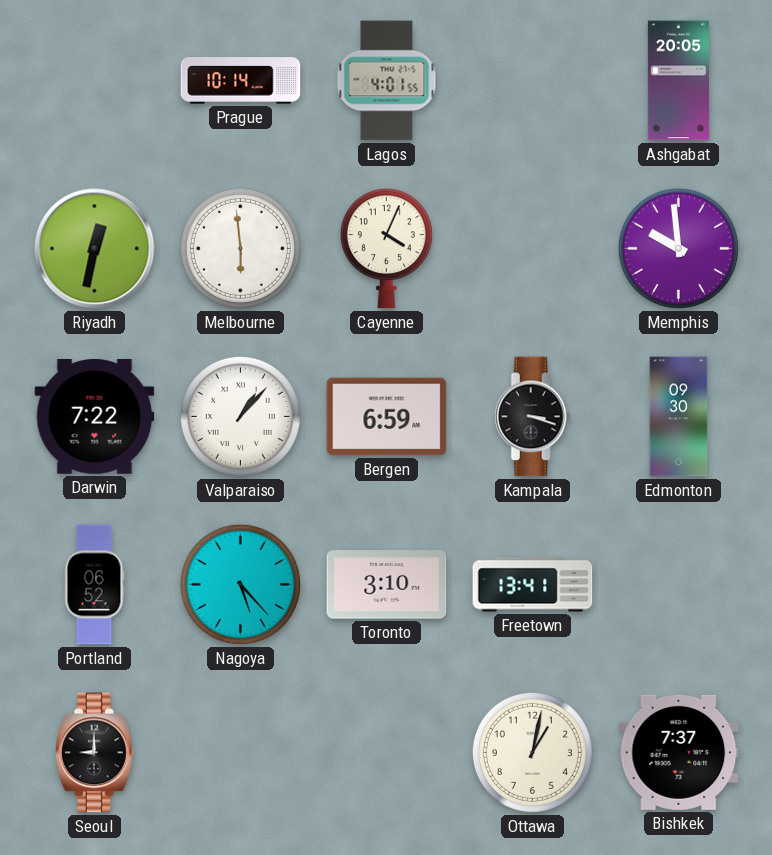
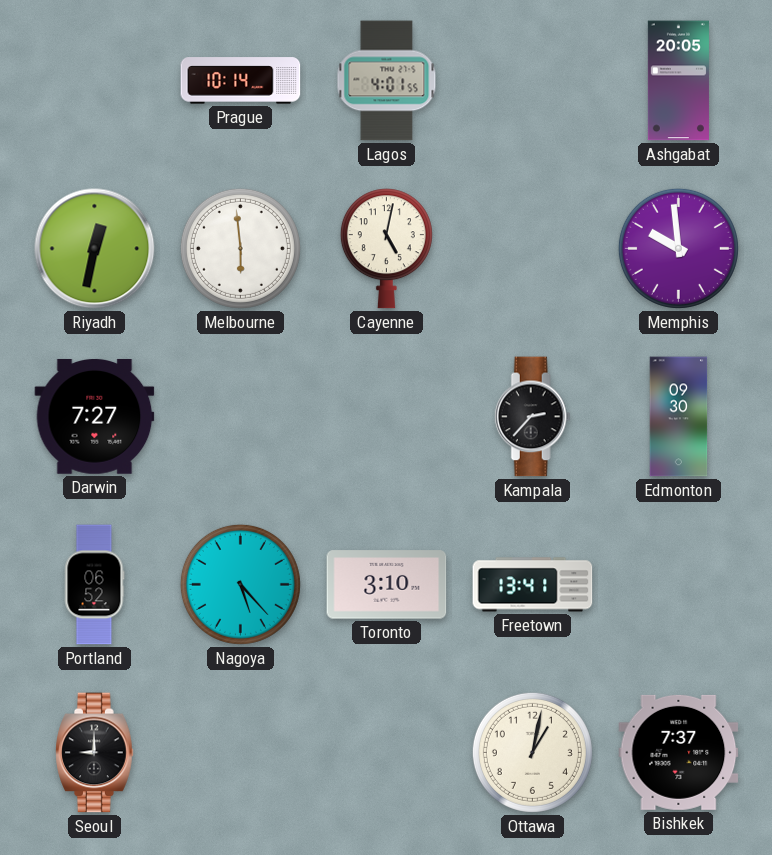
Cayenne: 4:04 -> 5:02 (386, 249)
Darwin: 7:22 -> 7:27 (95, 416)
Valparaiso: 1:07 -> none (240, 416)
Bergen: 6:59 -> none (387, 417)
Kampala: 3:18 -> 2:37 (532, 417)
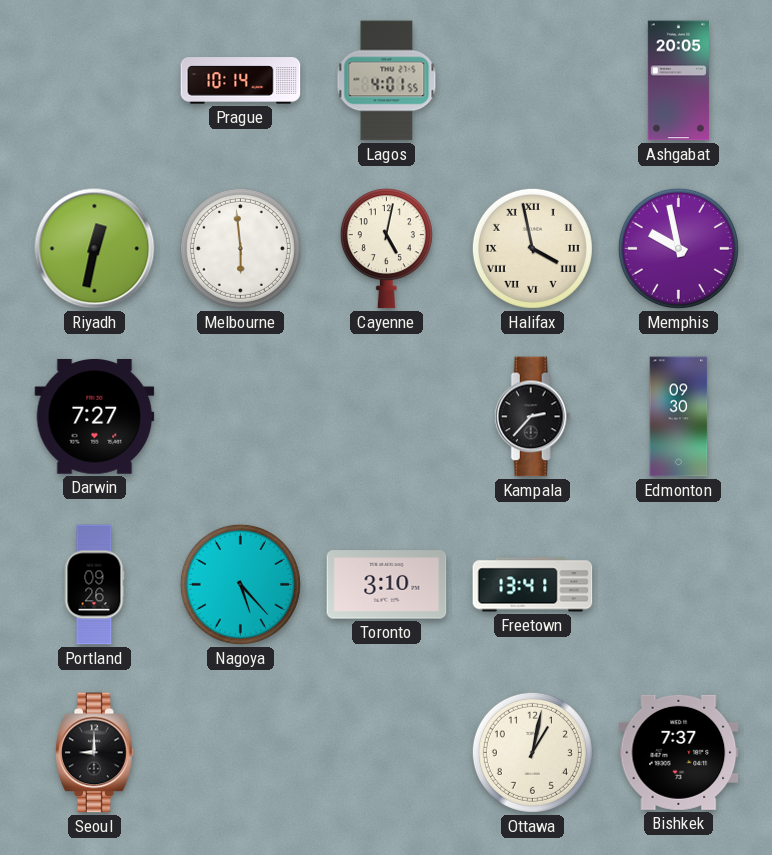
Halifax: none -> 3:58 (532, 248)
Memphis: 9:59 -> 9:58 (678, 248)
Portland: 06:52 -> 09:26 (94, 585)
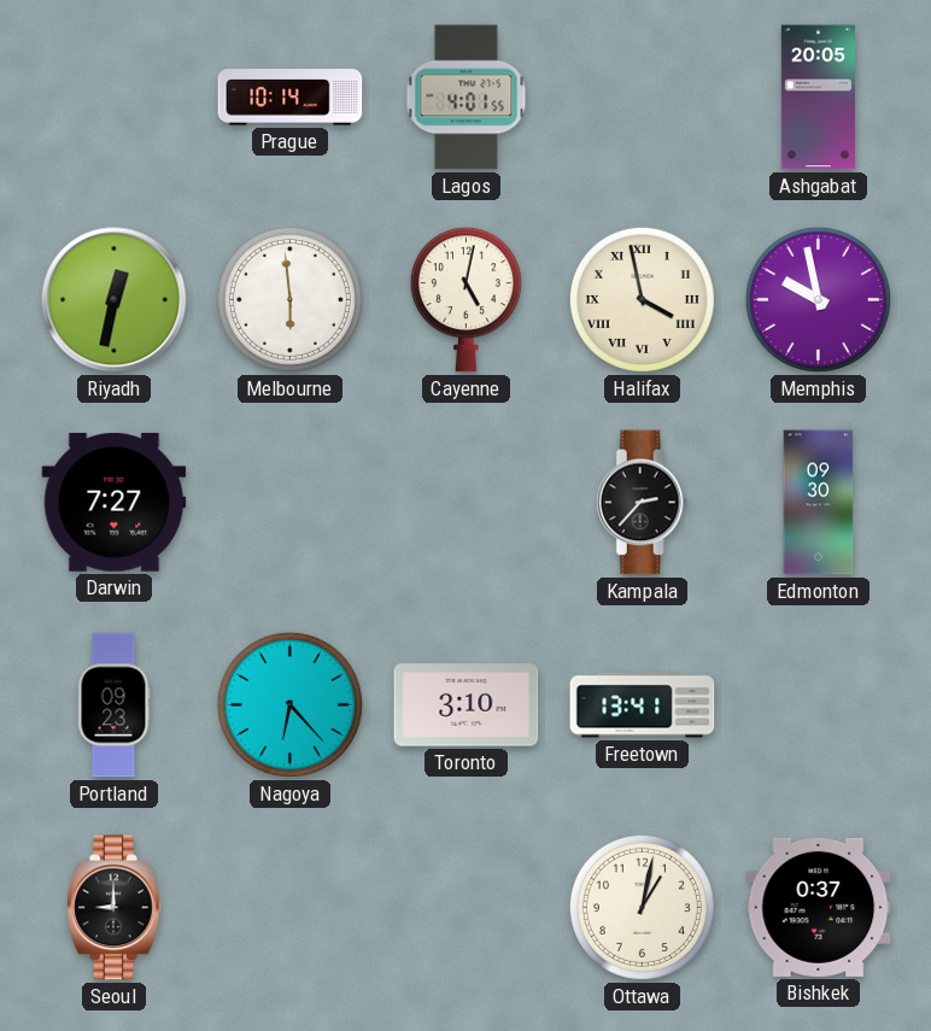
Portland: 09:26 -> 09:23 (113, 705)
Nagoya: 5:23 -> 6:23 (289, 704)
Bishkek: 7:37 -> 0:37 (819, 907)
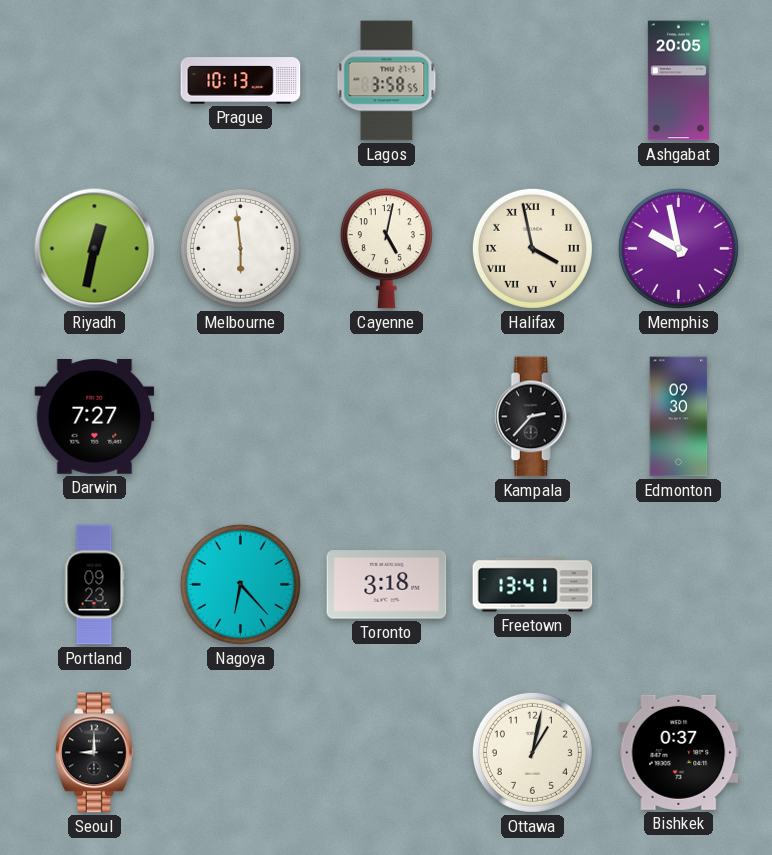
Prague: 10:14 -> 10:13 (241, 81)
Lagos: 4:01 -> 3:58 (387, 81)
Toronto: 3:10 -> 3:18 (387, 585)
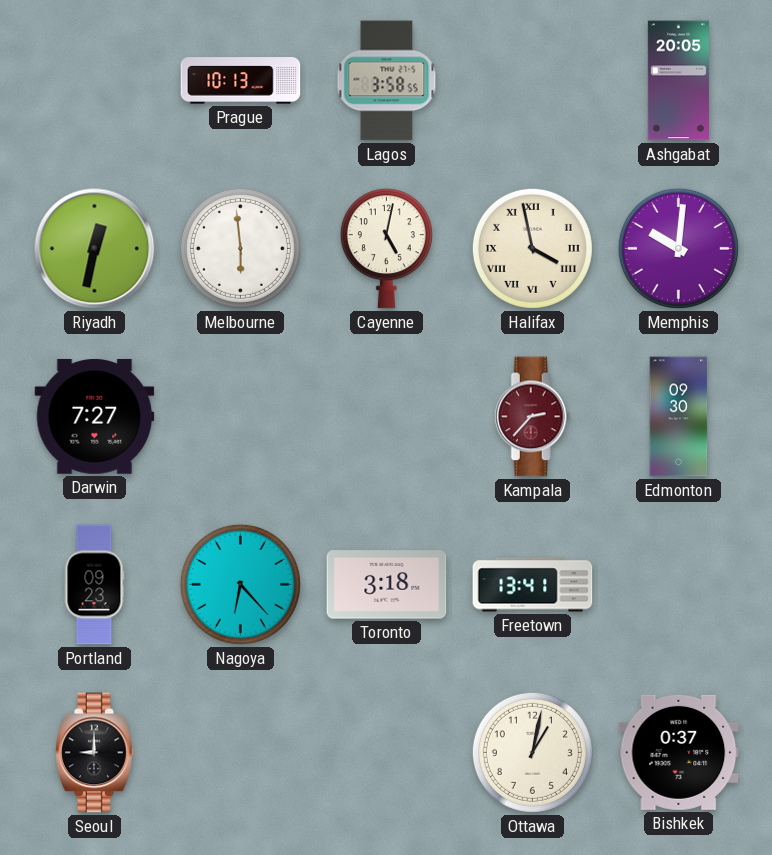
Memphis: 9:58 -> 10:01 (678, 248)
Kampala dial: black -> burgundy (532, 417)
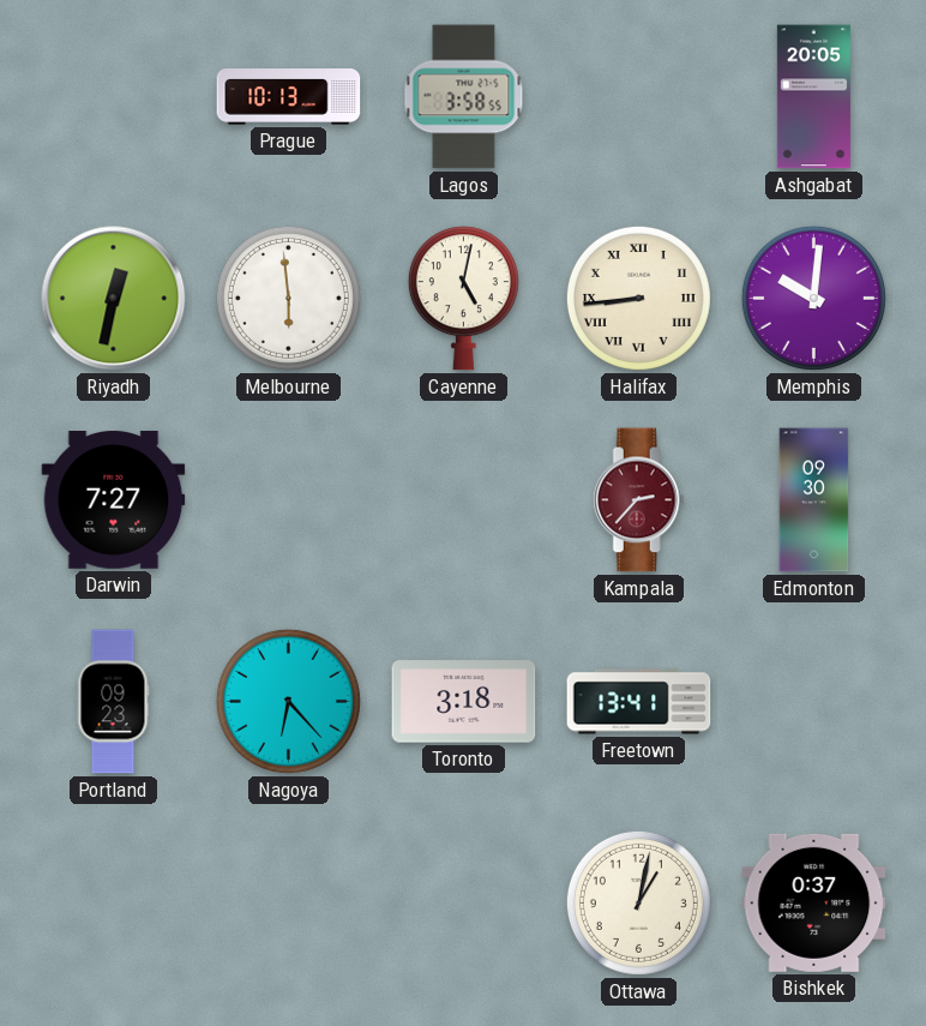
Halifax: 3:58 -> 8:44 (638, 298)
Seoul: 9:00 -> none (95, 753)
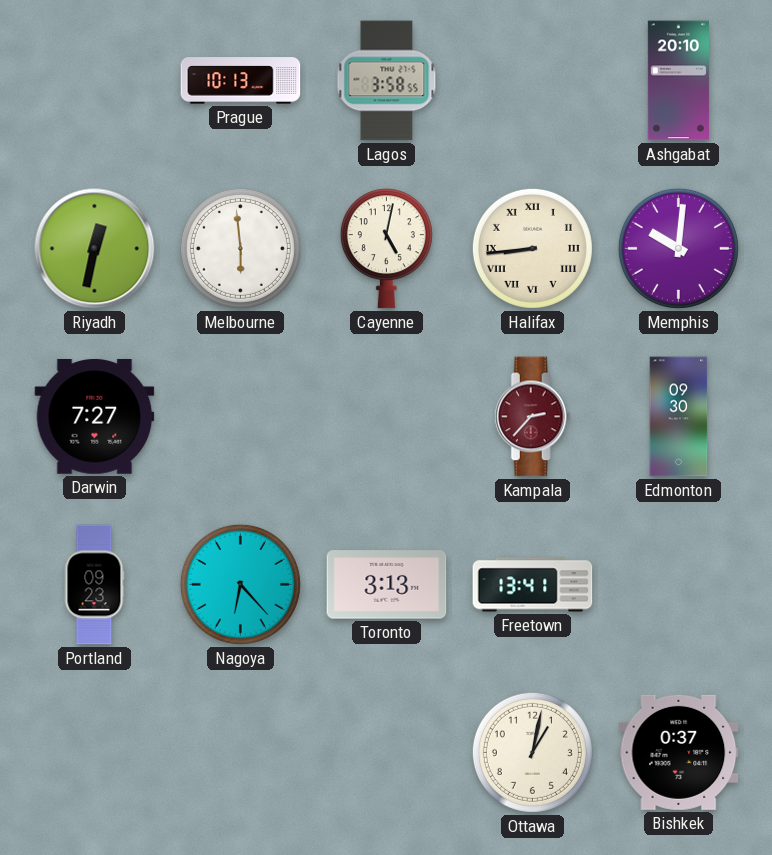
Ashgabat: 20:05 -> 20:10 (678, 81)
Toronto: 3:18 -> 3:13 (387, 585)
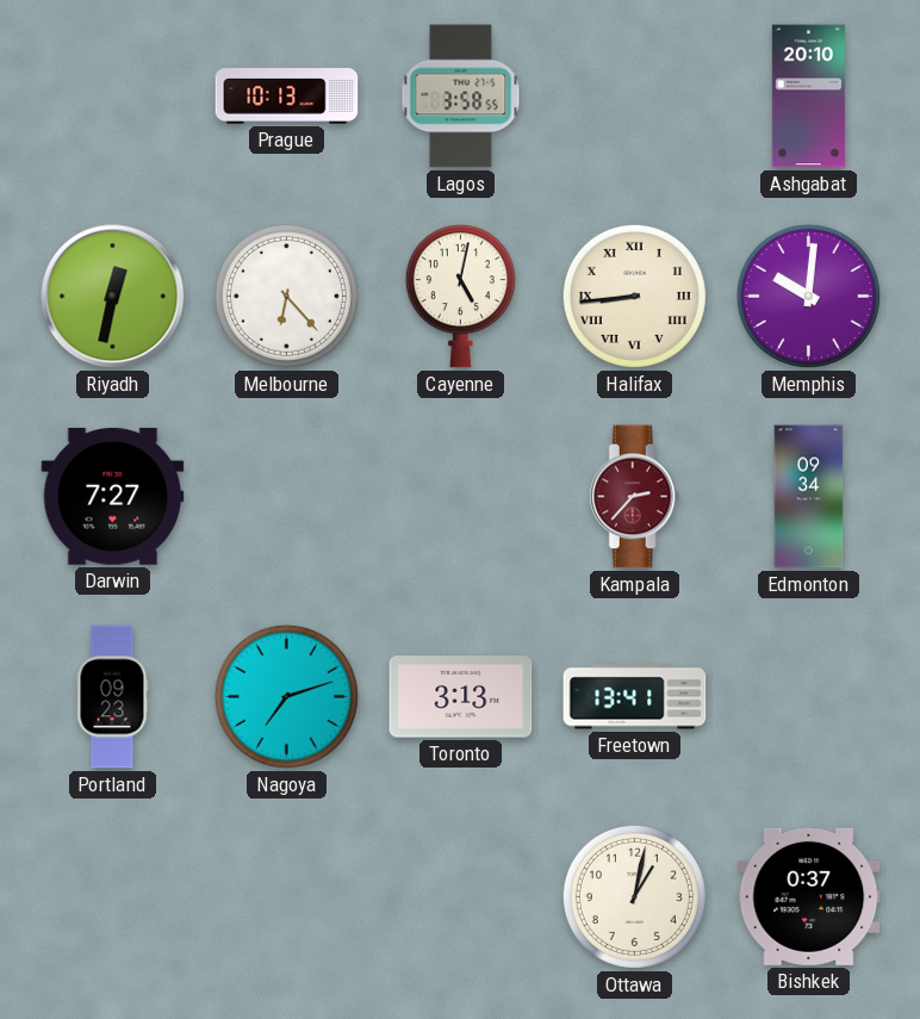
Melbourne: 5:59 -> 6:23 (286, 296)
Edmonton: 09:30 -> 09:34 (809, 497)
Nagoya: 6:23 -> 7:12 (286, 696)
